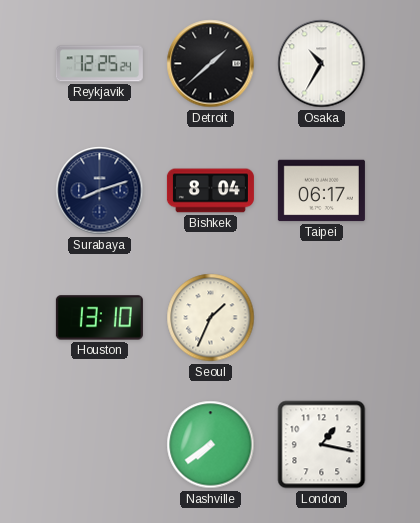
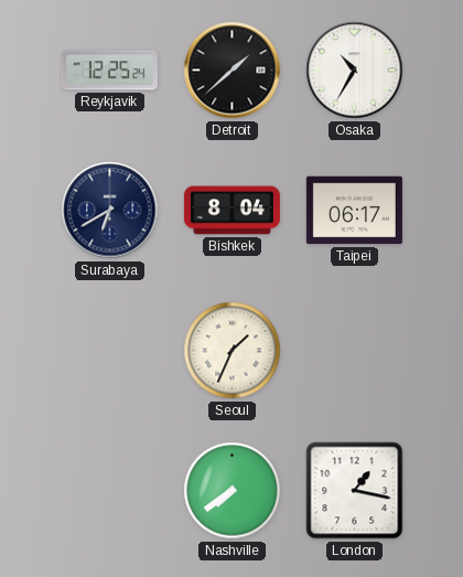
Surabaya: 8:12 -> 6:40 (110, 211)
Houston: 13:10 -> none (99, 318)
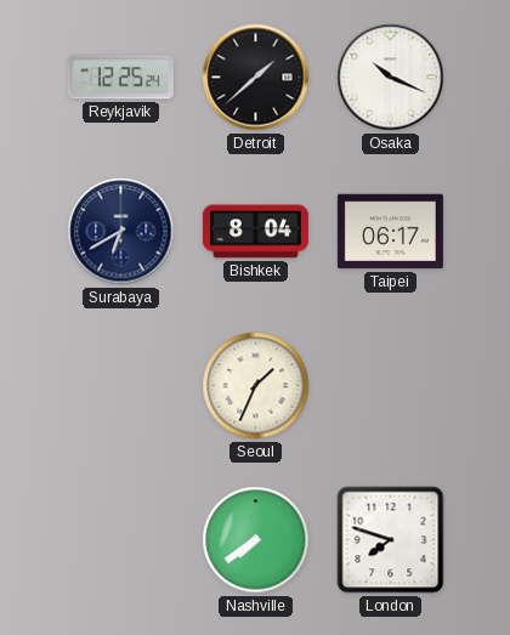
Osaka: 10:35 -> 10:19 (391, 78)
London: 1:17 -> 7:48 (391, 540)
